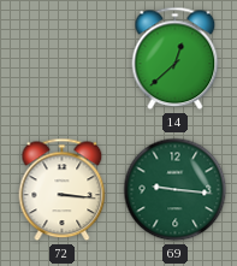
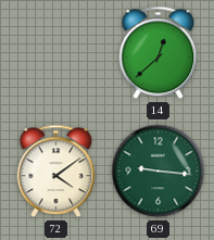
72: 3:16 -> 4:09 (56, 172)
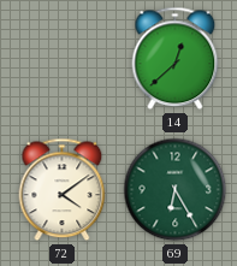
69: 9:16 -> 6:25 (176, 190)
